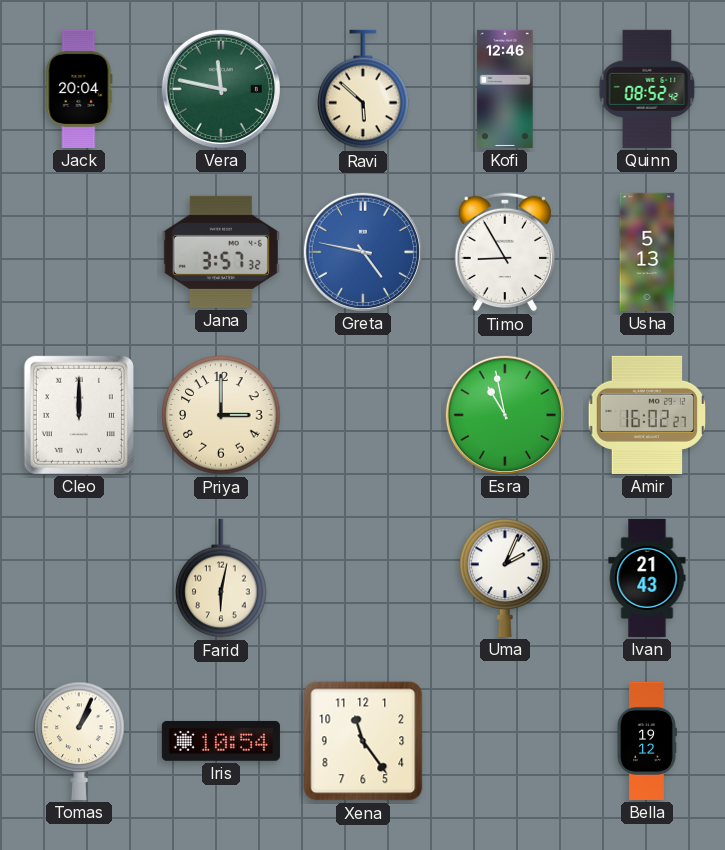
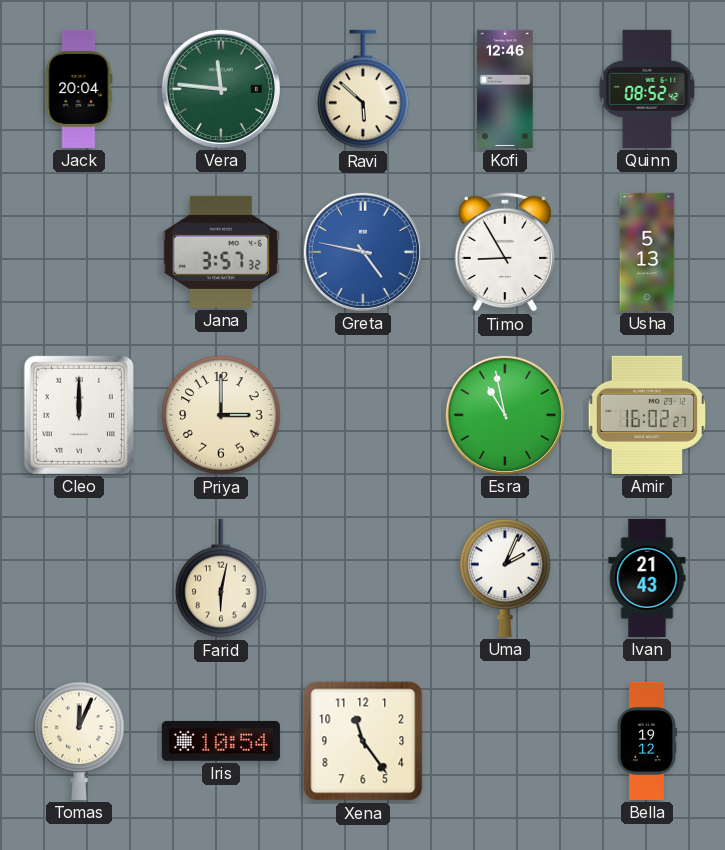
Vera: 11:47 -> 11:46 (221, 89)
Tomas: 1:04 -> 12:04 (79, 741)
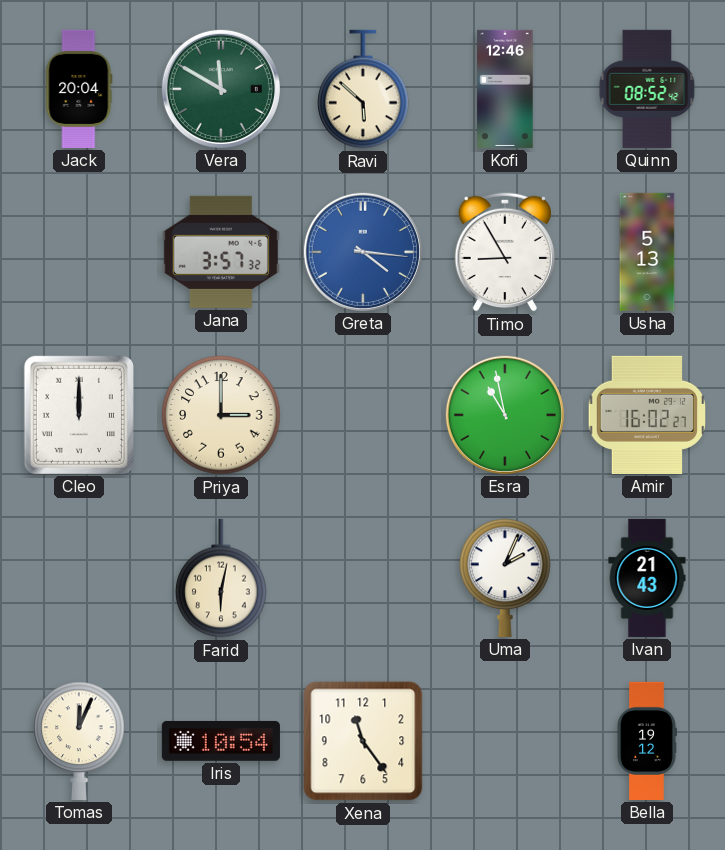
Vera: 11:46 -> 11:50 (221, 89)
Greta: 4:47 -> 4:16 (363, 252)
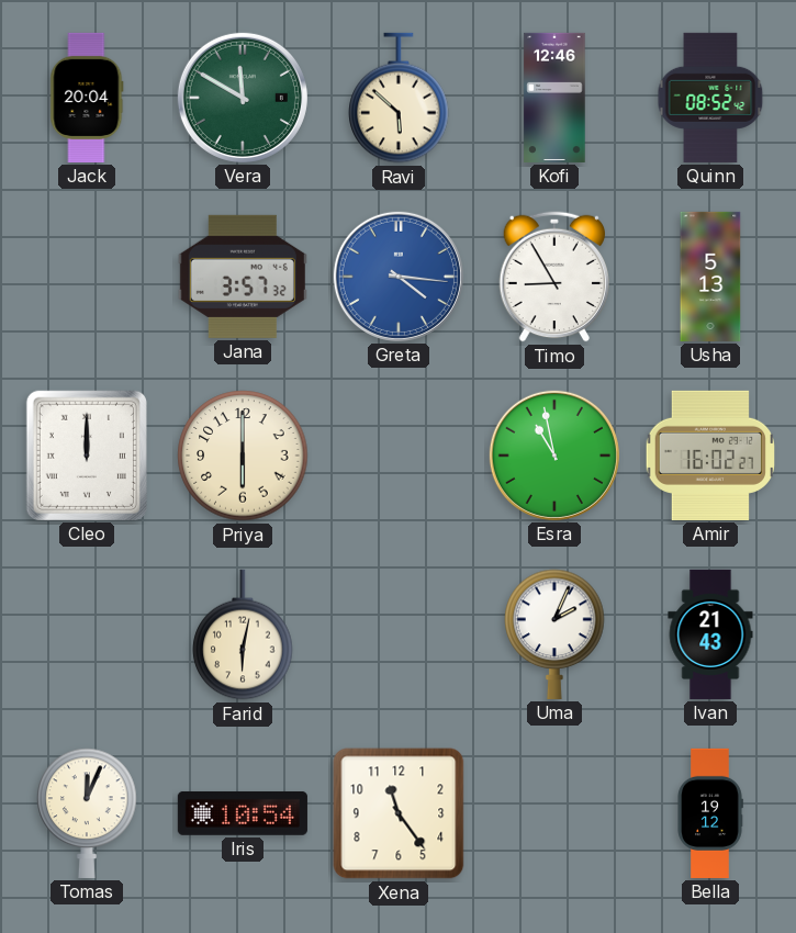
Priya: 3:00 -> 6:00 (243, 456)
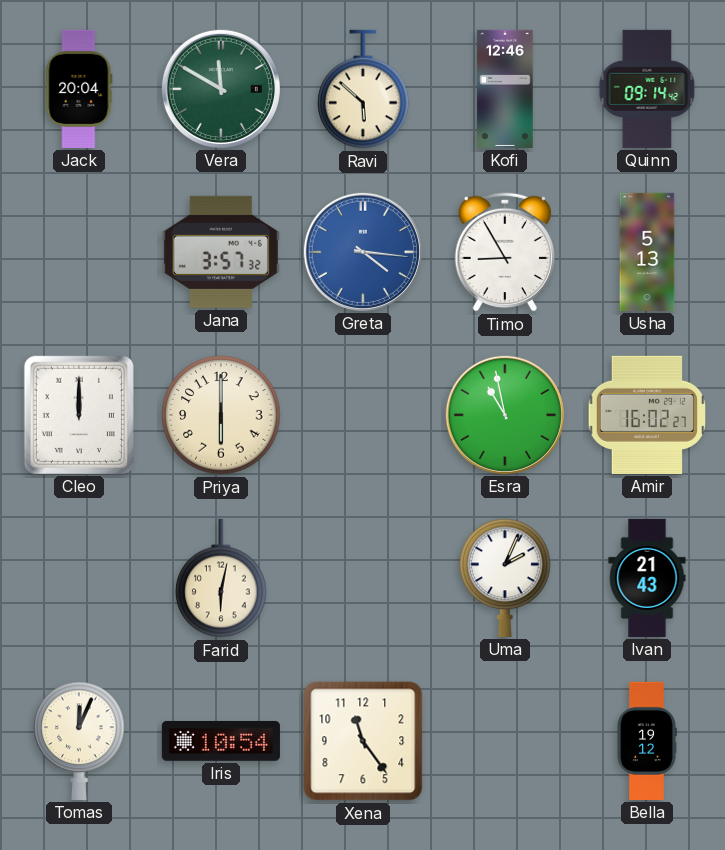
Quinn: 08:52 -> 09:14 (647, 89)
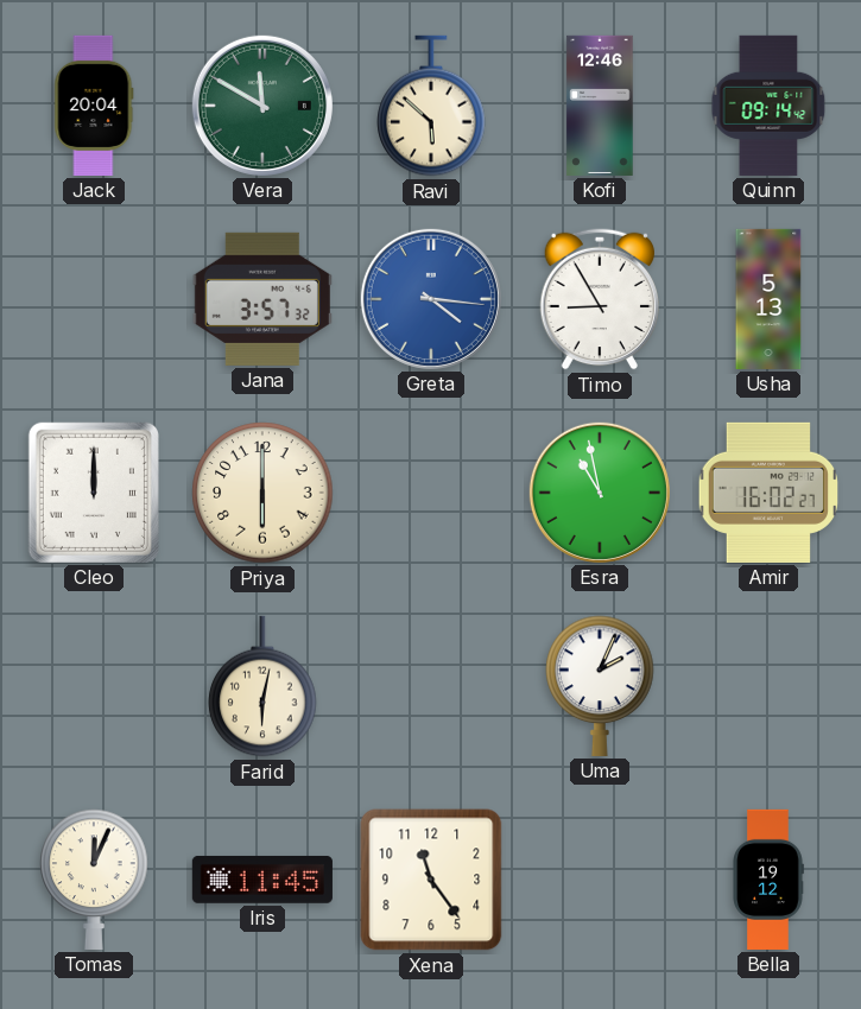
Ivan: 21:43 -> none (647, 578)
Iris: 10:54 -> 11:45 (262, 880)
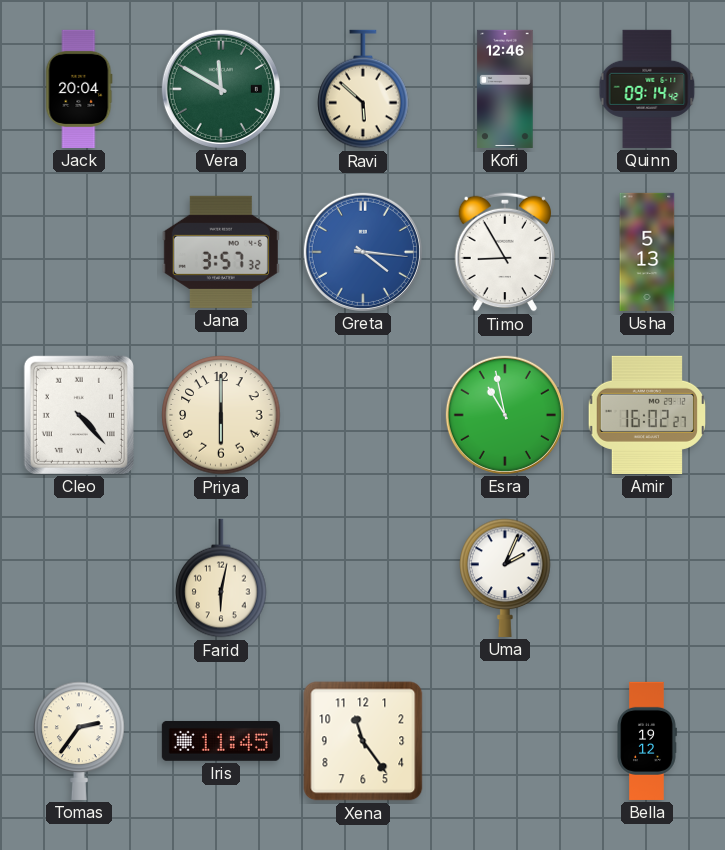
Cleo: 12:00 -> 4:23 (79, 415)
Tomas: 12:04 -> 2:36 (79, 741)
